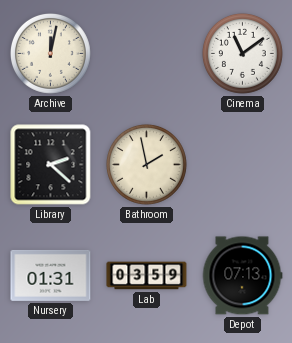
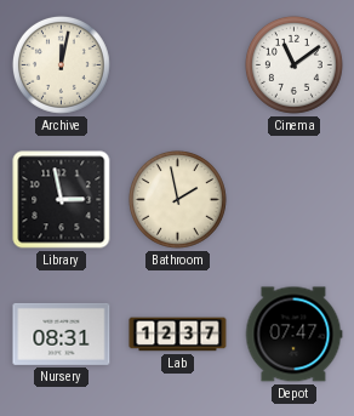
Library: 2:22 -> 2:58 (62, 200)
Nursery: 01:31 -> 08:31 (62, 334)
Lab: 03:59 -> 12:37 (178, 335)
Depot: 07:13 -> 07:47 (293, 335)
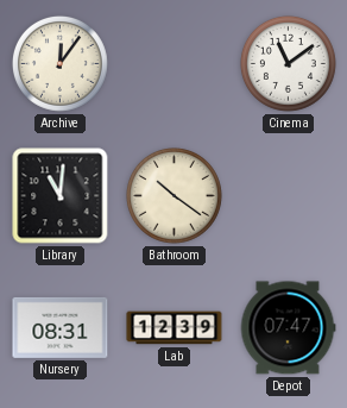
Archive: 12:02 -> 12:06 (59, 63)
Library: 2:58 -> 11:01 (61, 196)
Bathroom: 1:58 -> 10:21 (173, 195)
Lab: 12:37 -> 12:39 (175, 328)
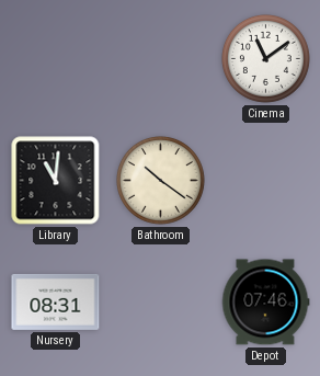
Archive: 12:06 -> none (59, 63)
Lab: 12:39 -> none (175, 328)
Depot: 07:47 -> 07:46 (265, 303)
